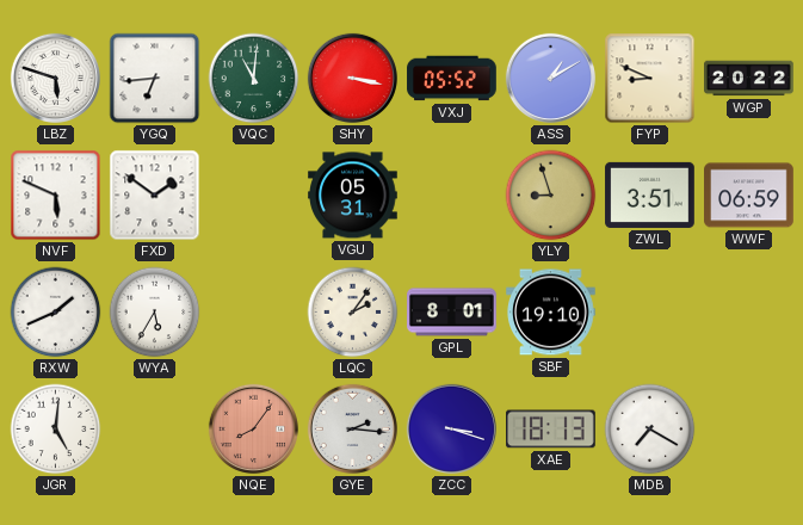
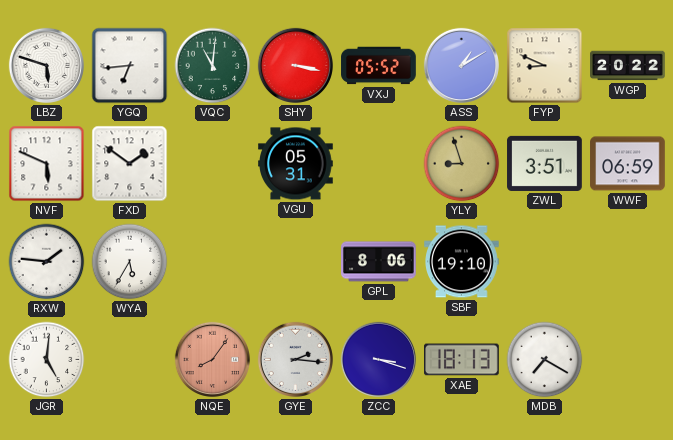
RXW: 1:41 -> 1:46 (47, 262)
LQC: 2:06 -> none (353, 313)
GPL: 8:01 -> 8:06 (379, 262)
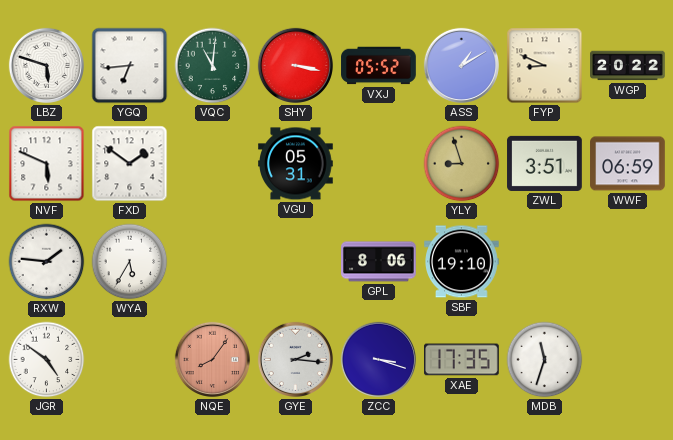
JGR: 5:01 -> 4:51 (47, 360)
XAE: 18:13 -> 17:35 (462, 360)
MDB: 7:20 -> 11:33 (545, 360)
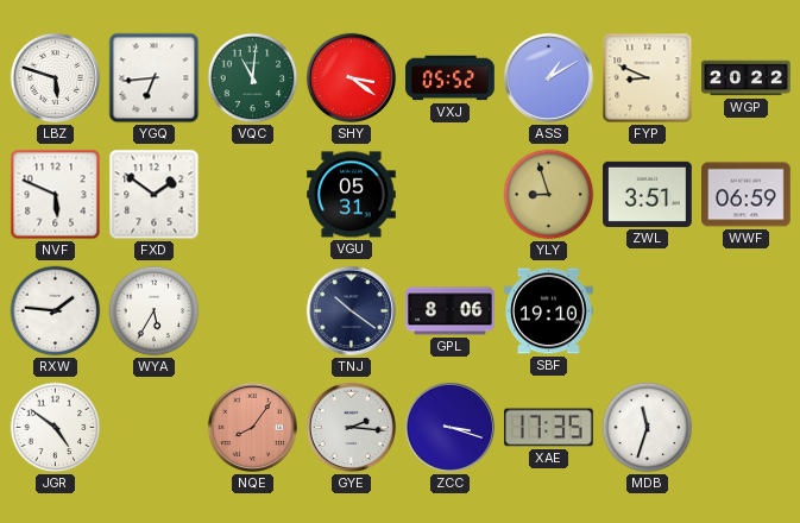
SHY: 3:17 -> 3:21 (351, 77)
TNJ: none -> 10:21 (351, 310)
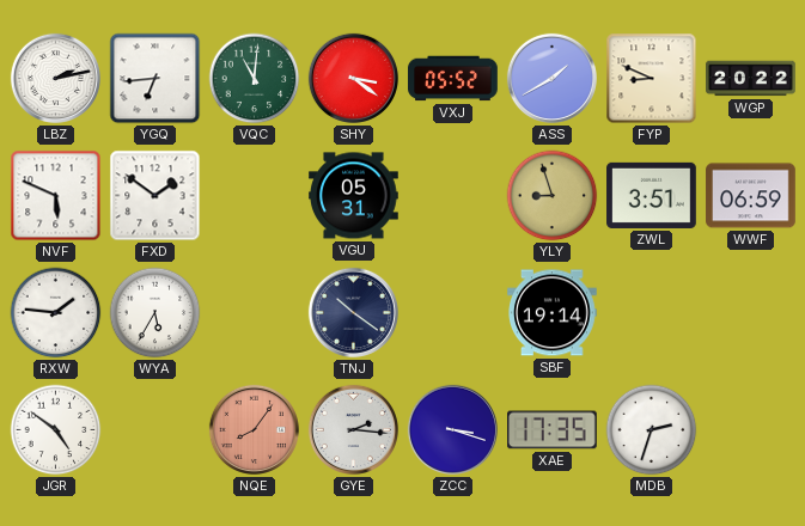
LBZ: 5:48 -> 2:13 (55, 78)
ASS: 1:10 -> 1:40 (551, 78)
GPL: 8:06 -> none (451, 311)
SBF: 19:10 -> 19:14 (553, 313)
MDB: 11:33 -> 2:33 (652, 430)
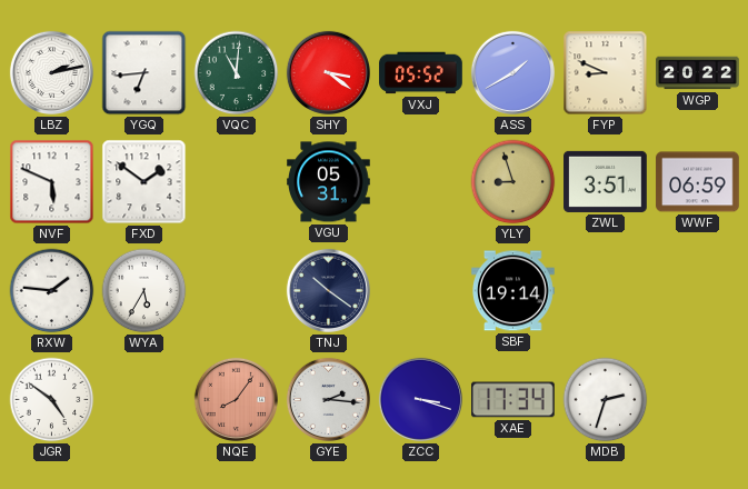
XAE: 17:35 -> 17:34 (513, 400)
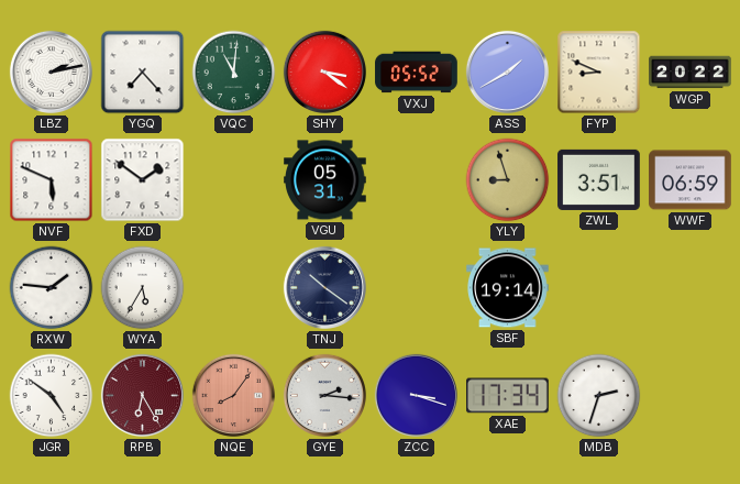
YGQ: 6:44 -> 7:23 (143, 73)
RPB: none -> 6:25 (142, 395)
